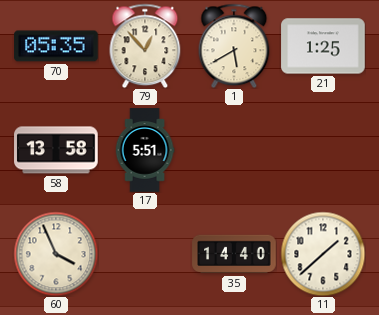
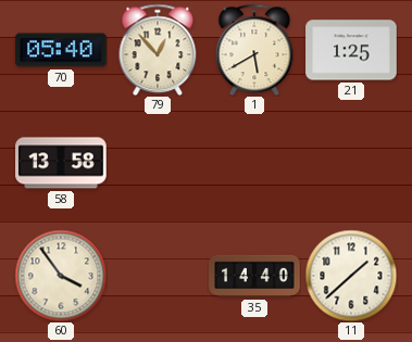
70: 05:35 -> 05:40 (61, 50)
17: 5:51 -> none (145, 150)
60: 3:56 -> 3:54 (61, 276)
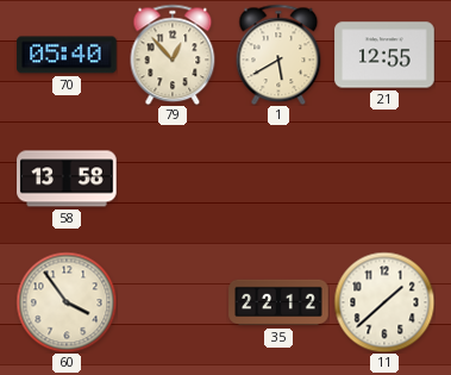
21: 1:25 -> 12:55 (384, 55)
35: 14:40 -> 22:12 (278, 302)
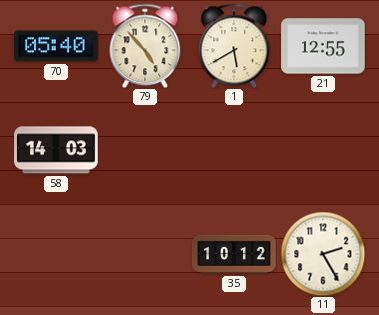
79: 12:53 -> 4:53 (145, 46)
58: 13:58 -> 14:03 (56, 150)
60: 3:54 -> none (67, 302)
35: 22:12 -> 10:12 (234, 254)
11: 1:38 -> 2:25 (323, 254)
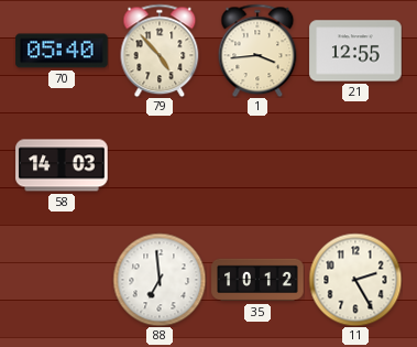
1: 5:40 -> 3:44 (257, 51)
88: none -> 6:59 (160, 280)
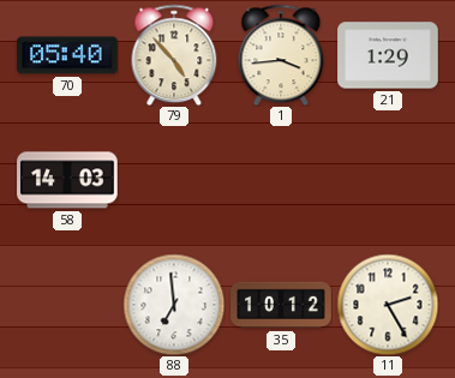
21: 12:55 -> 1:29 (388, 55)
